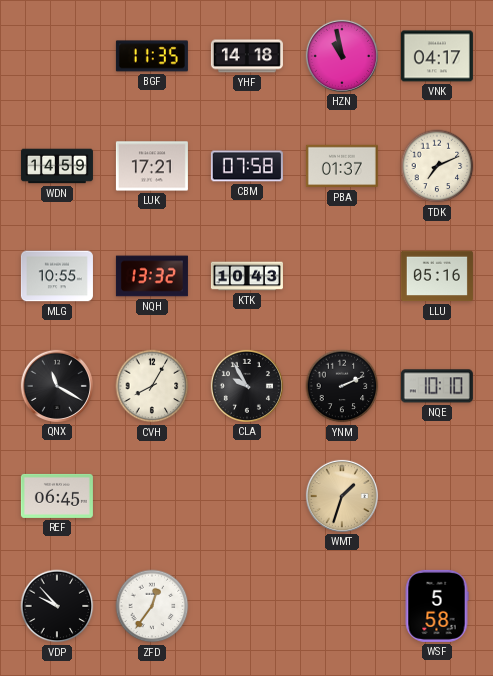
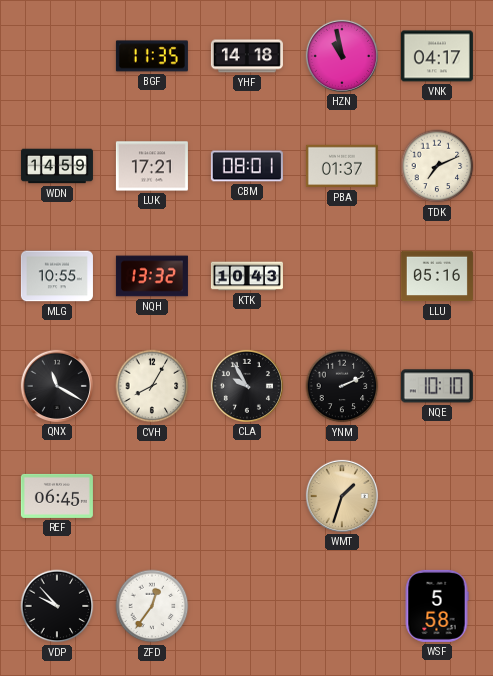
CBM: 07:58 -> 08:01 (247, 166)
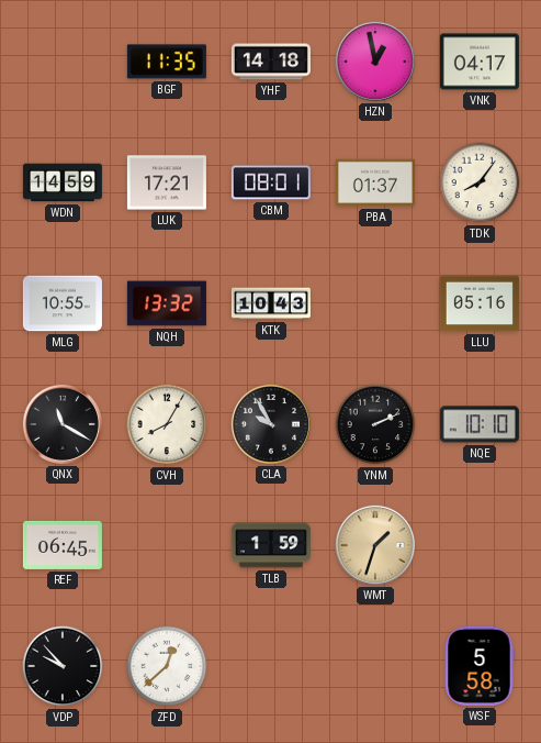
HZN: 10:58 -> 12:58 (375, 62)
TDK: 7:11 -> 8:06 (480, 182)
TLB: none -> 1:59 (271, 545)
ZFD: 12:36 -> 12:38 (167, 666)
